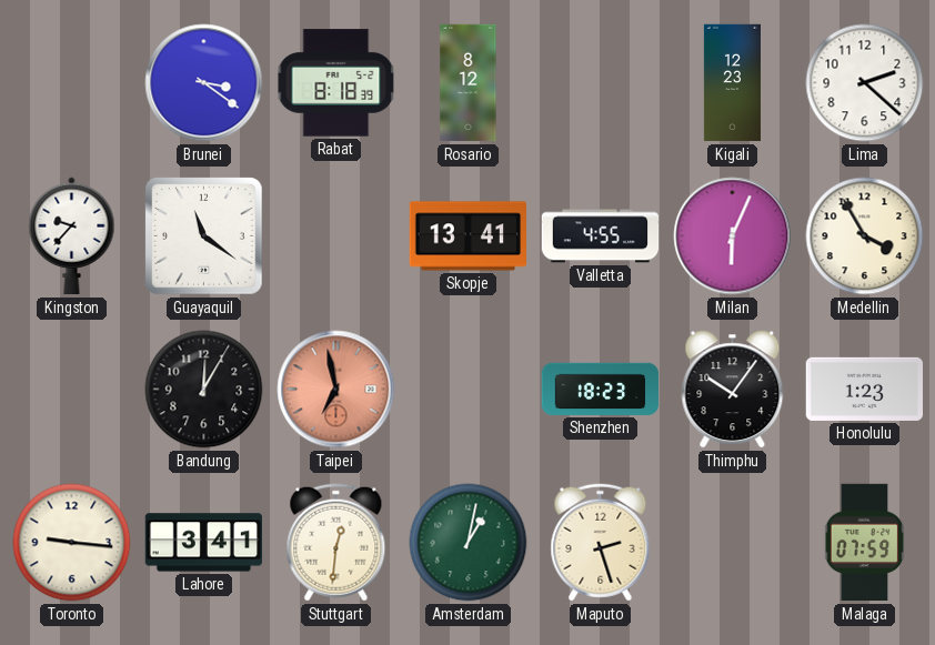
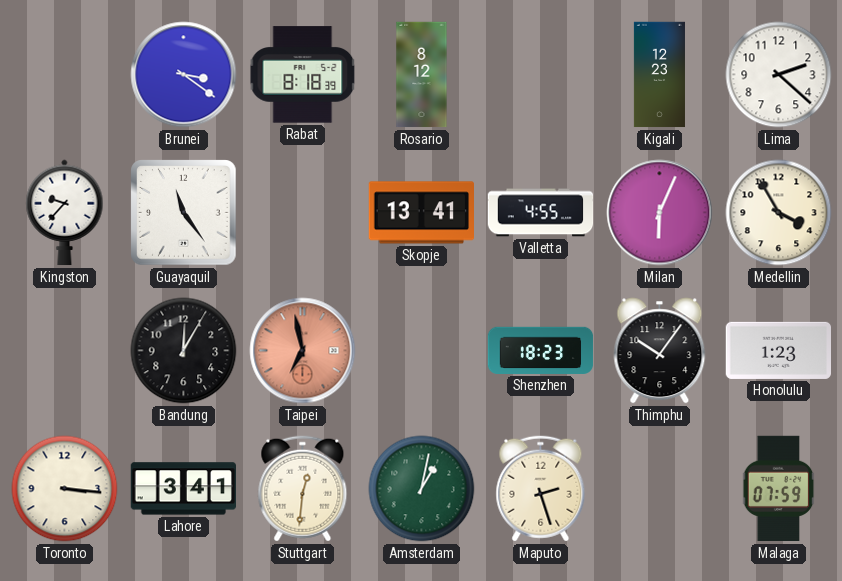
Guayaquil: 11:21 -> 11:24 (184, 213)
Toronto: 9:16 -> 3:16 (65, 489)
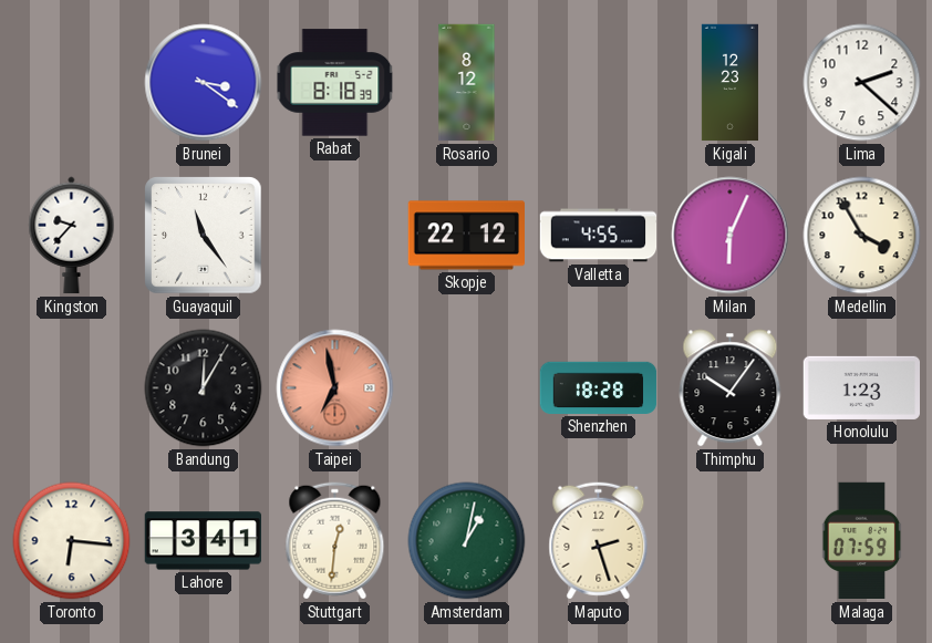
Skopje: 13:41 -> 22:12 (466, 236)
Shenzhen: 18:23 -> 18:28 (599, 387)
Toronto: 3:16 -> 6:16 (72, 541)
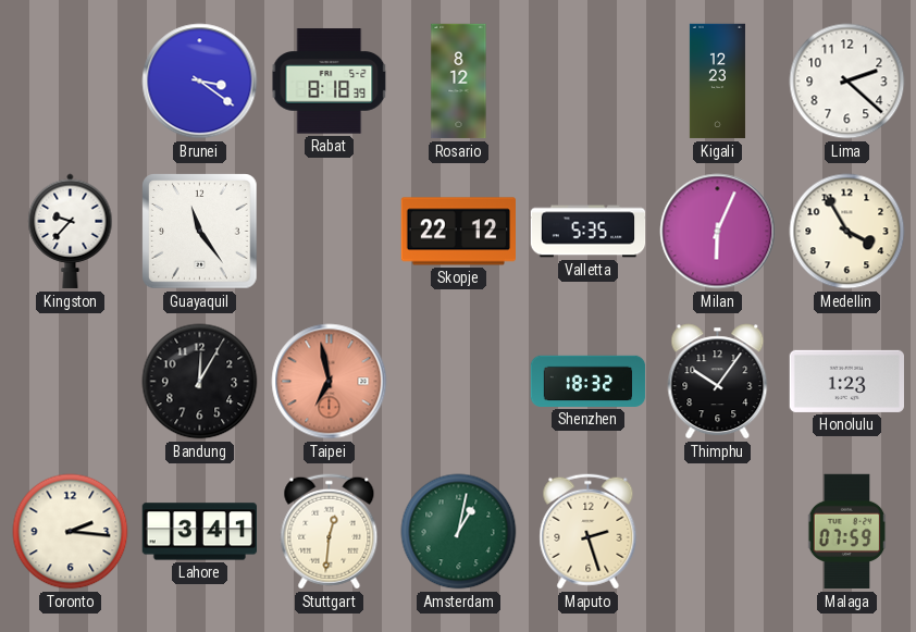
Valletta: 4:55 -> 5:35 (589, 232)
Shenzhen: 18:28 -> 18:32 (589, 381)
Toronto: 6:16 -> 2:16 (71, 532)
